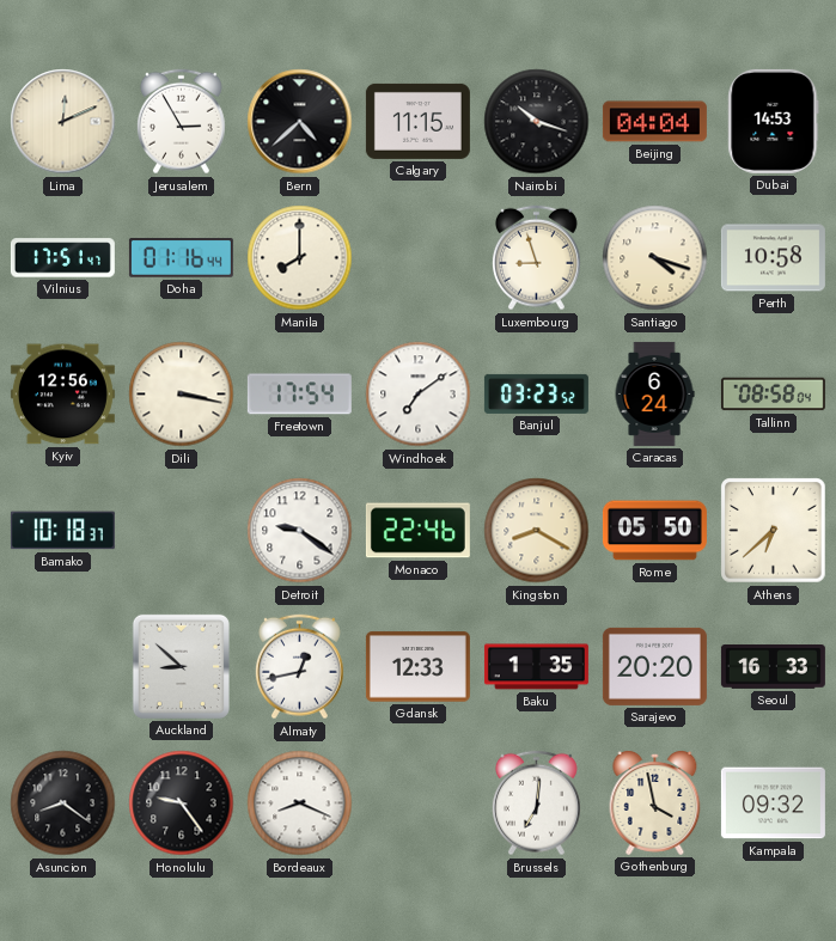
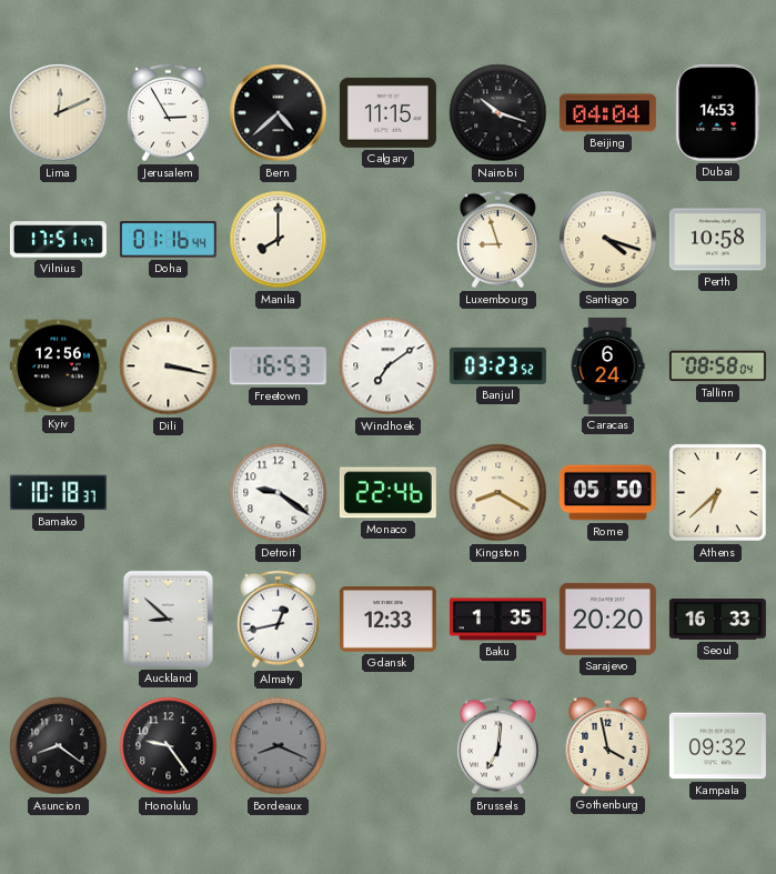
Freetown: 17:54 -> 16:53 (278, 366)
Bordeaux dial: white -> grey (279, 746)
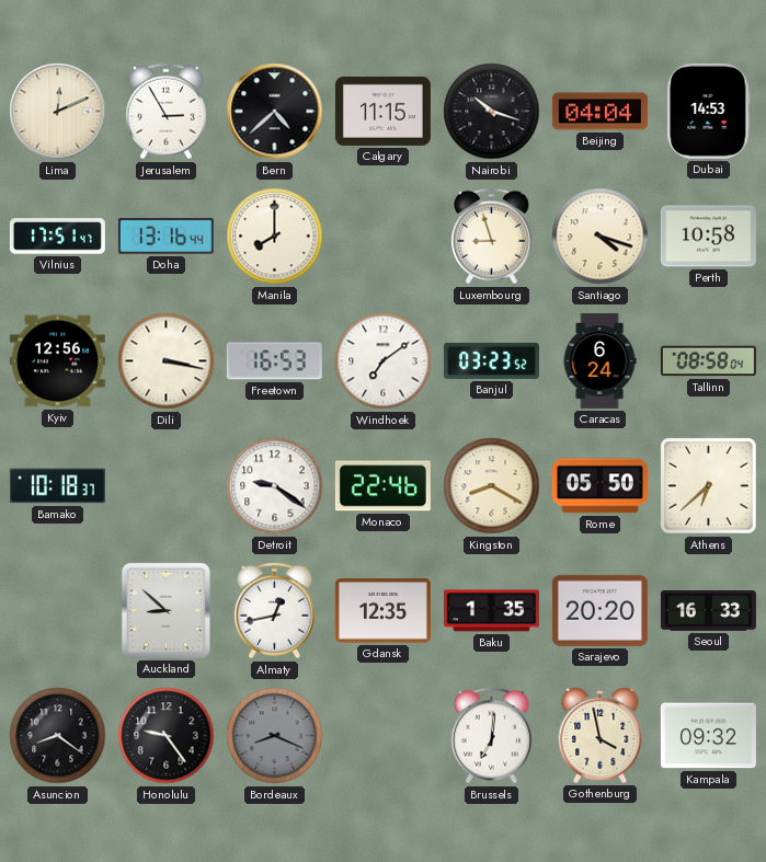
Doha: 01:16 -> 13:16 (165, 237)
Gdansk: 12:33 -> 12:35 (382, 611)
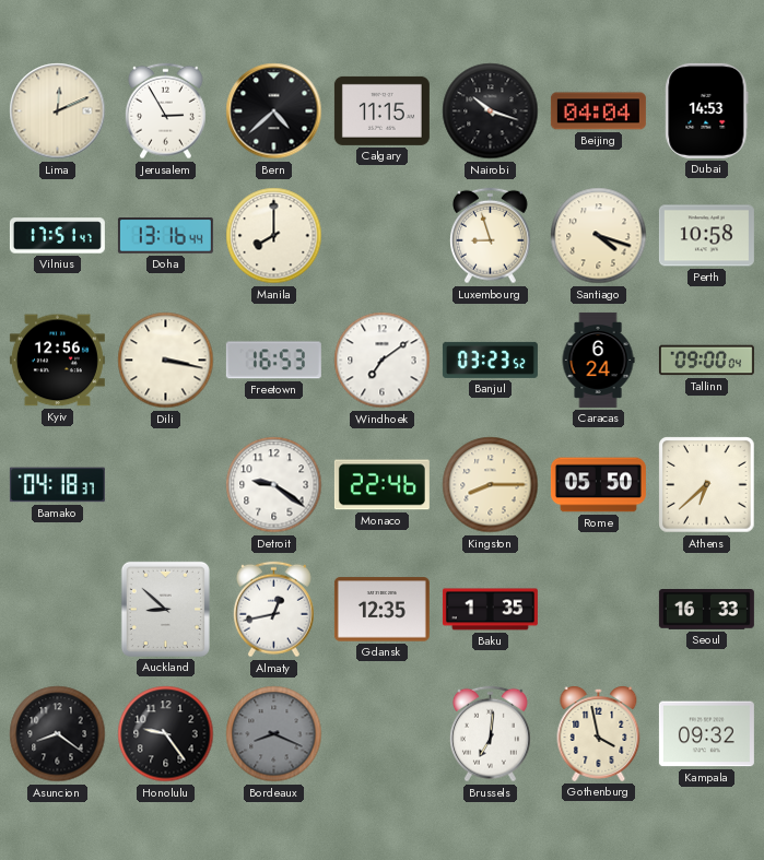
Tallinn: 08:58 -> 09:00 (706, 361)
Bamako: 10:18 -> 04:18 (57, 485)
Kingston: 8:20 -> 8:15 (491, 485)
Sarajevo: 20:20 -> none (599, 610)
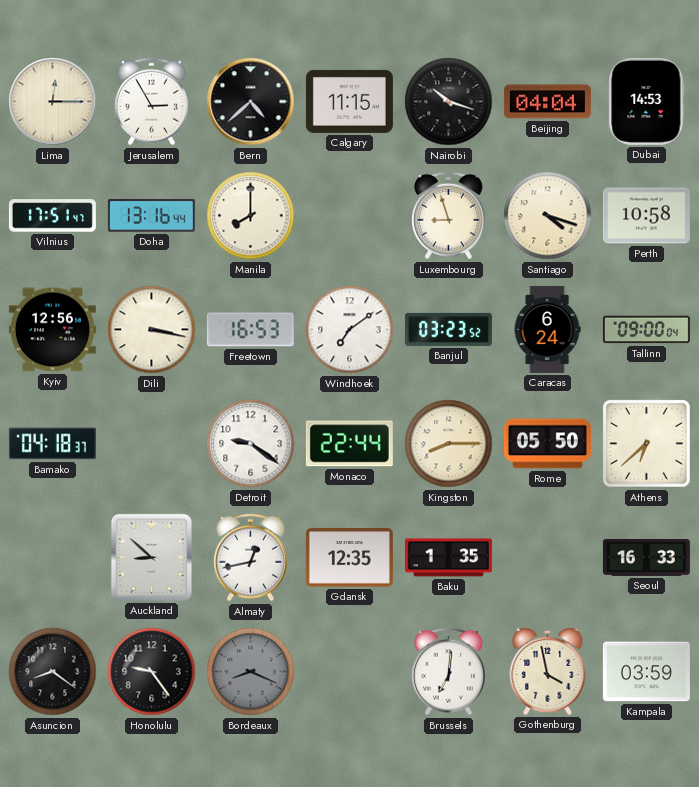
Lima: 12:11 -> 12:15 (53, 102)
Monaco: 22:46 -> 22:44 (349, 444)
Kampala: 09:32 -> 03:59 (646, 672)
